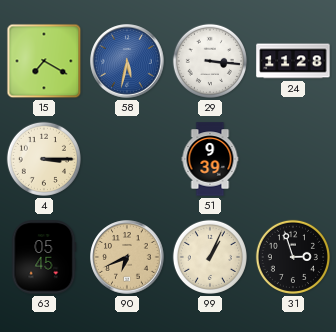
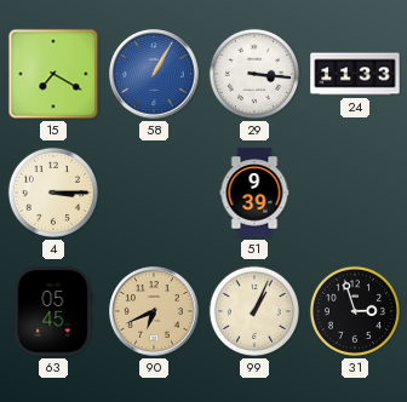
58: 5:32 -> 1:05 (154, 74)
24: 11:28 -> 11:33 (355, 74)
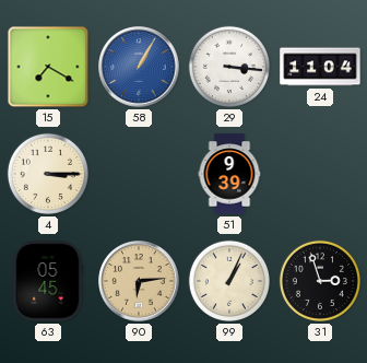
24: 11:33 -> 11:04 (320, 67)
90: 6:41 -> 6:14 (139, 281)
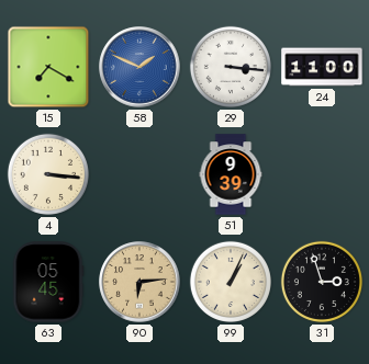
58: 1:05 -> 1:49 (139, 67)
24: 11:04 -> 11:00 (322, 67)
4: 3:15 -> 3:16 (48, 174)
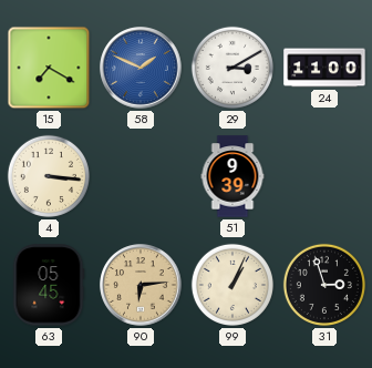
29: 3:16 -> 3:10 (232, 68)
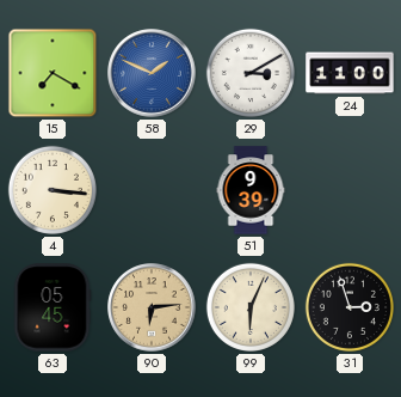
99: 1:04 -> 6:04 (251, 307)
